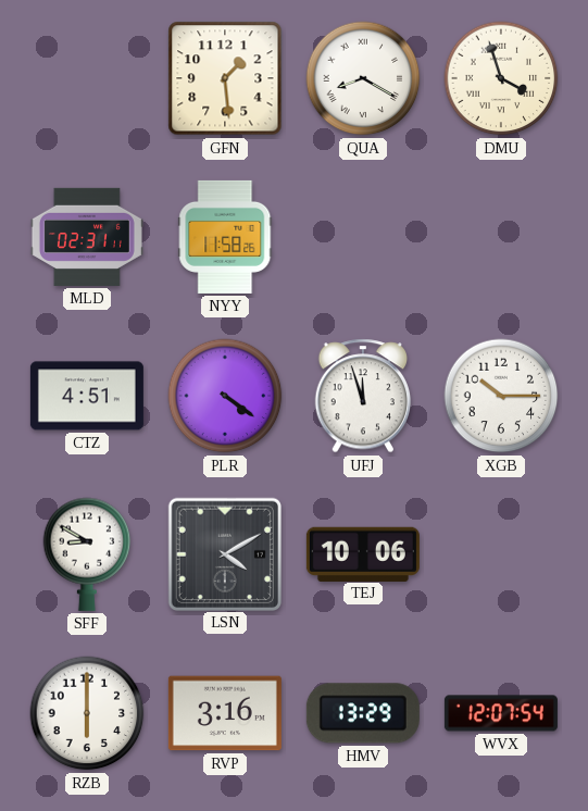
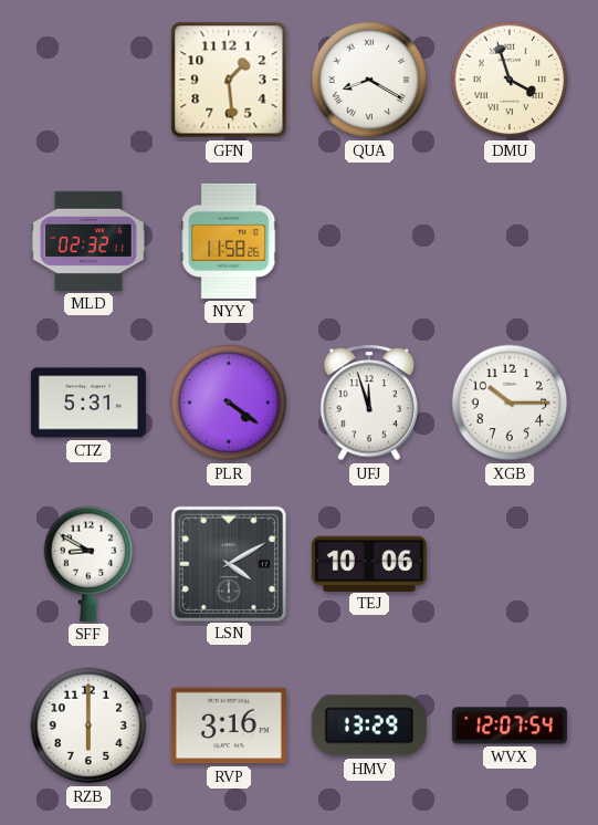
MLD: 02:31 -> 02:32 (88, 241)
CTZ: 4:51 -> 5:31 (88, 403)
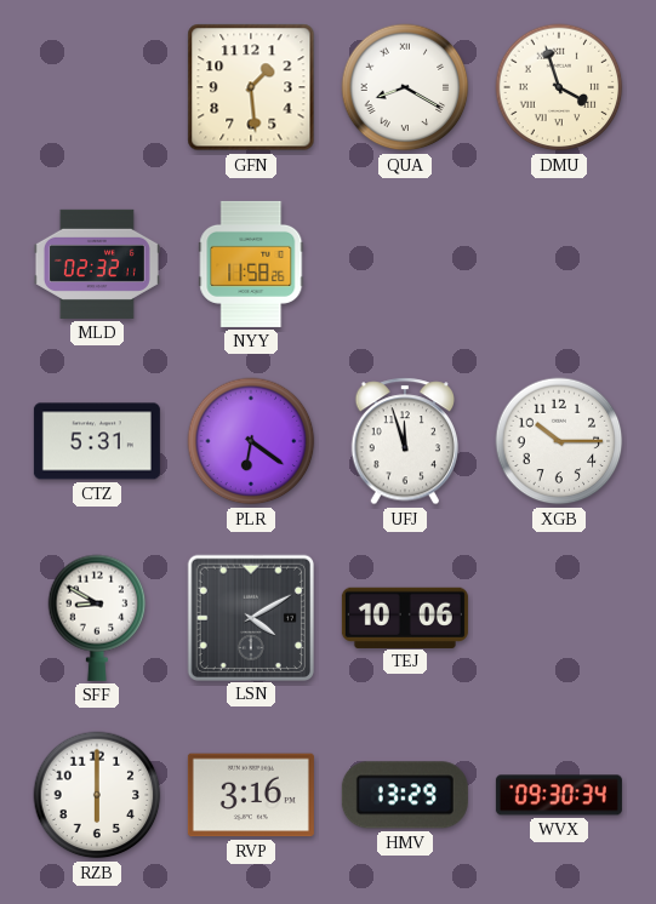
PLR: 4:21 -> 6:21 (251, 441)
WVX: 12:07 -> 09:30 (559, 795)
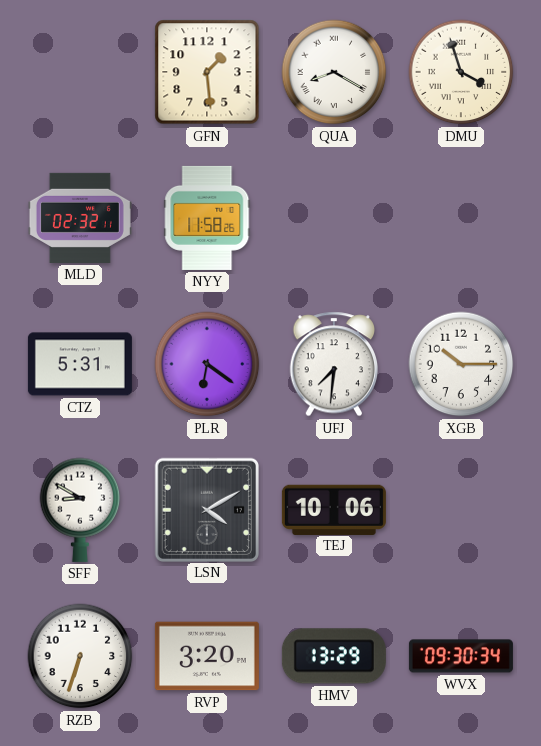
UFJ: 11:57 -> 7:31 (334, 364)
RZB: 6:00 -> 6:33 (80, 656)
RVP: 3:16 -> 3:20 (207, 656)
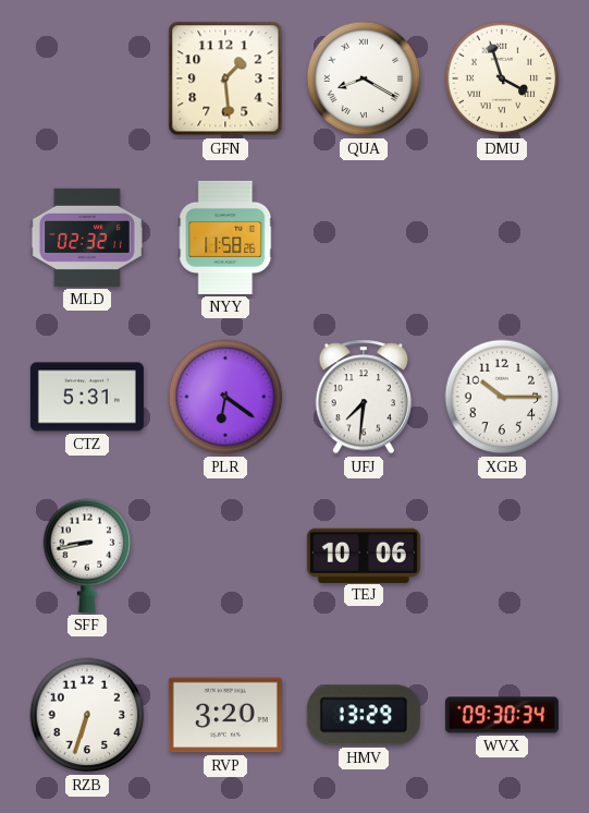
SFF: 8:50 -> 8:43 (87, 556)
LSN: 4:10 -> none (206, 509)
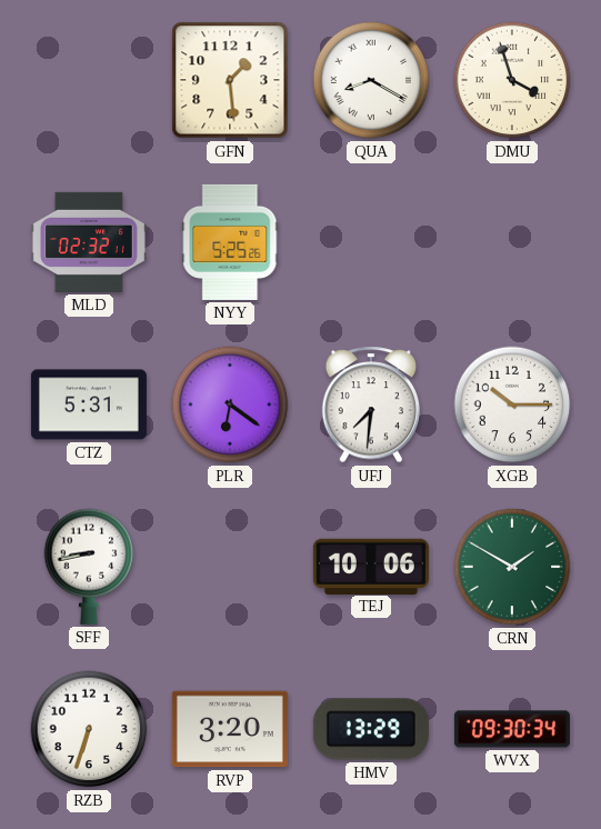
NYY: 11:58 -> 5:25 (230, 242)
CRN: none -> 1:50 (512, 567)
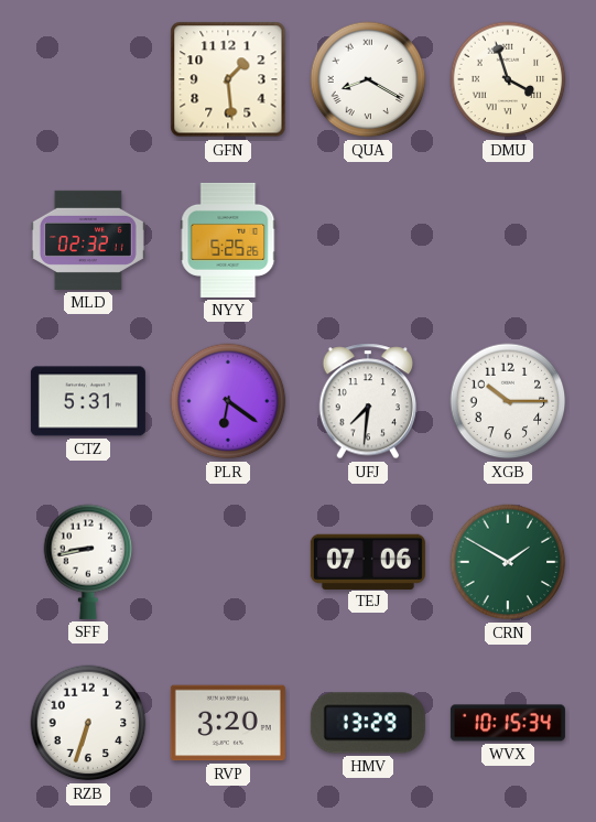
TEJ: 10:06 -> 07:06 (368, 561)
WVX: 09:30 -> 10:15 (508, 723)
